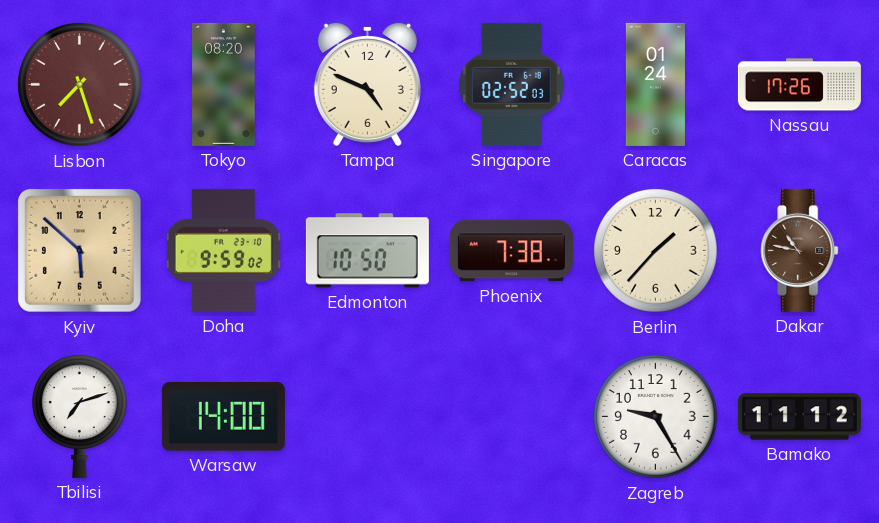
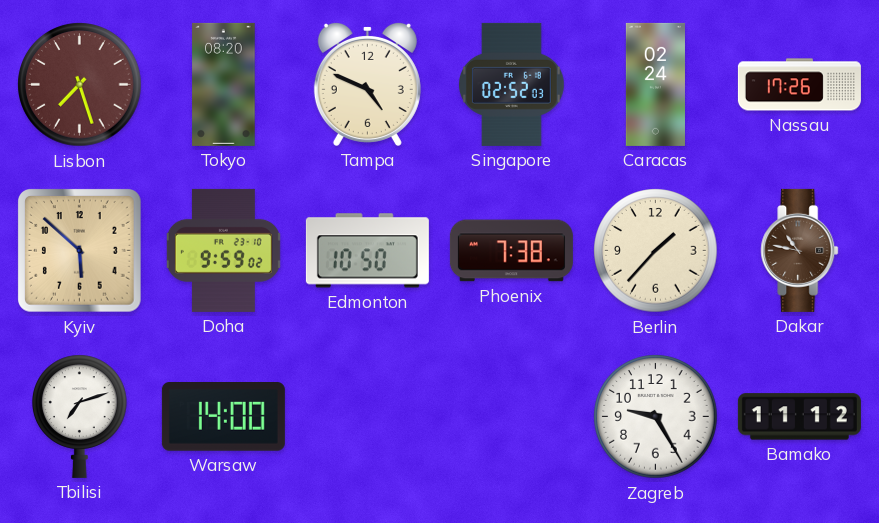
Caracas: 01:24 -> 02:24 (655, 84)
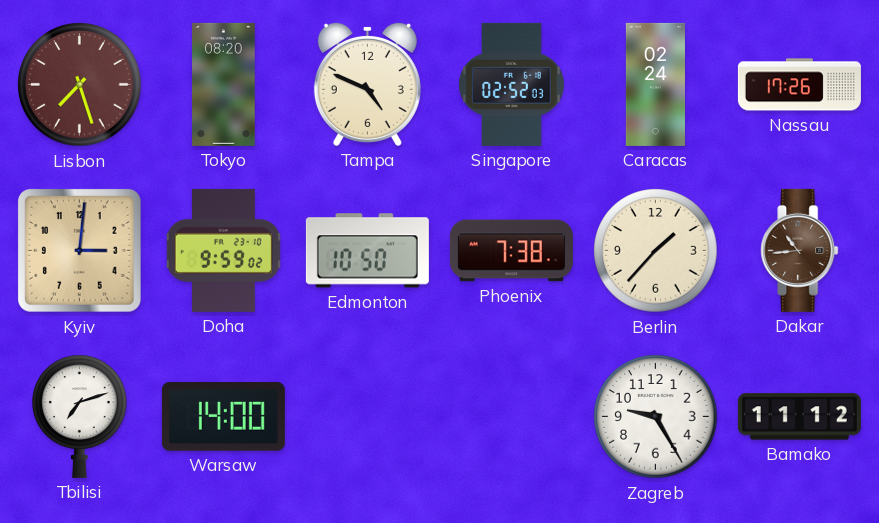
Kyiv: 5:52 -> 3:01 (80, 251)
Dakar: 10:47 -> 10:44 (800, 250)
